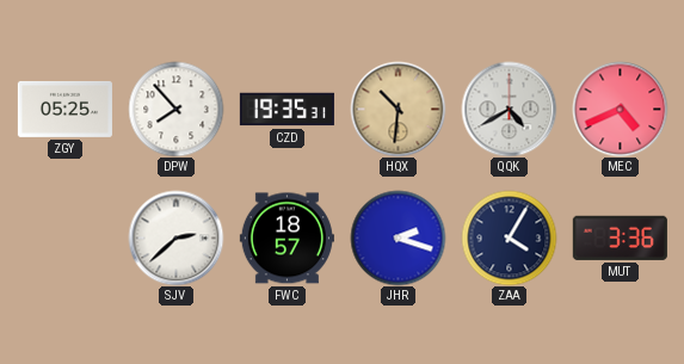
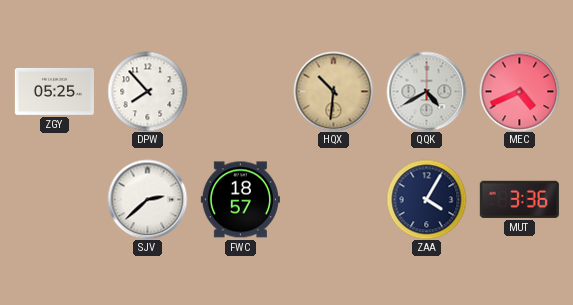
CZD: 19:35 -> none (286, 110)
JHR: 2:18 -> none (398, 237)
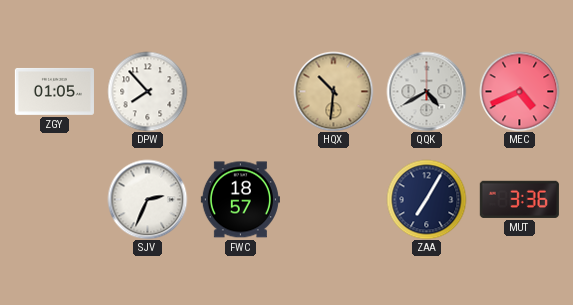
ZGY: 05:25 -> 01:05 (54, 91)
SJV: 2:38 -> 2:34 (147, 199)
ZAA: 4:05 -> 7:05 (426, 199)
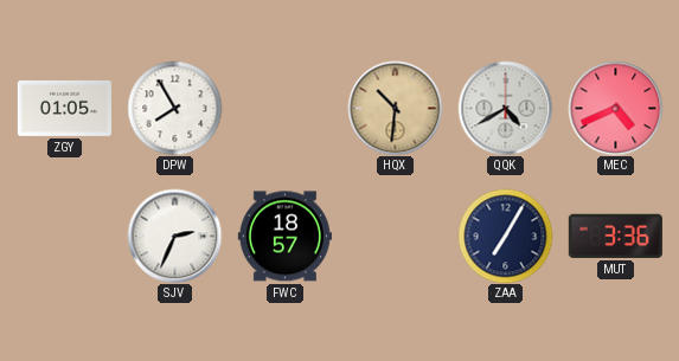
DPW: 7:53 -> 7:55 (174, 108)
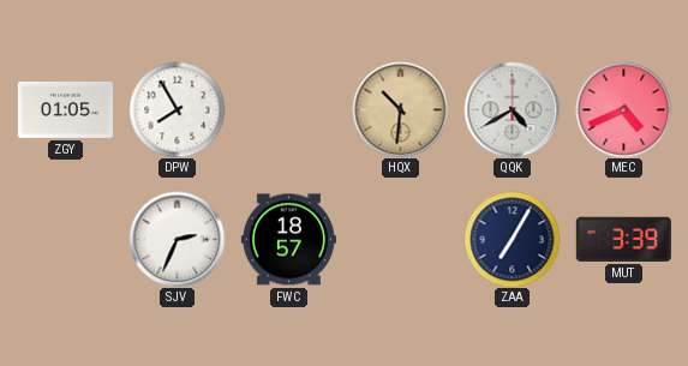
MUT: 3:36 -> 3:39 (623, 239)
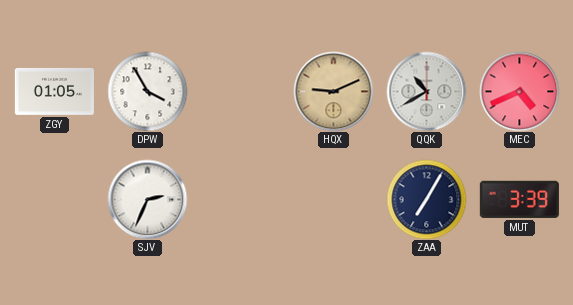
DPW: 7:55 -> 3:55 (147, 91)
HQX: 10:31 -> 9:11 (333, 91)
QQK: 4:40 -> 10:40 (426, 91)
FWC: 18:57 -> none (288, 240)
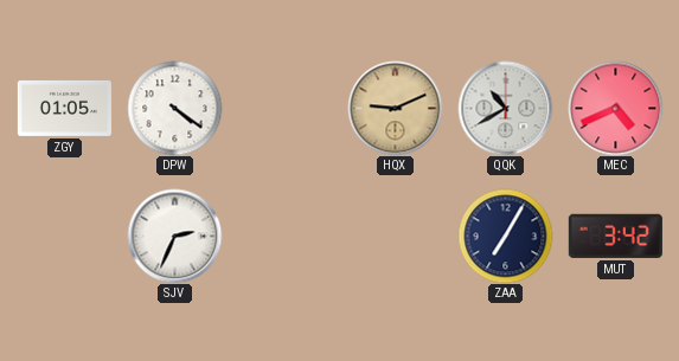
DPW: 3:55 -> 4:21 (174, 108)
MUT: 3:39 -> 3:42 (615, 236)
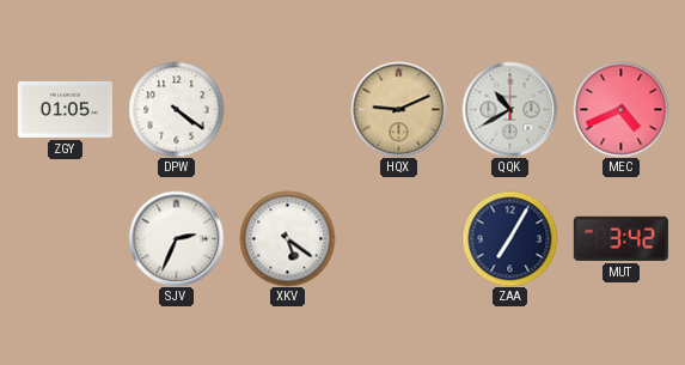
XKV: none -> 5:21 (287, 238)
